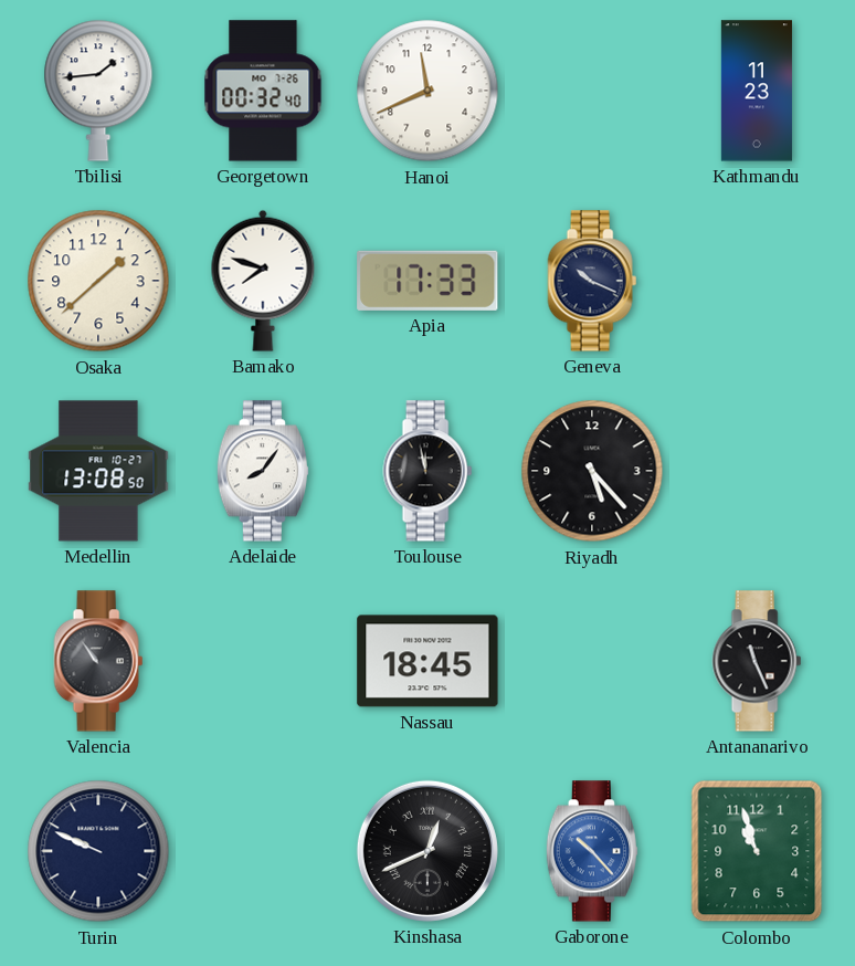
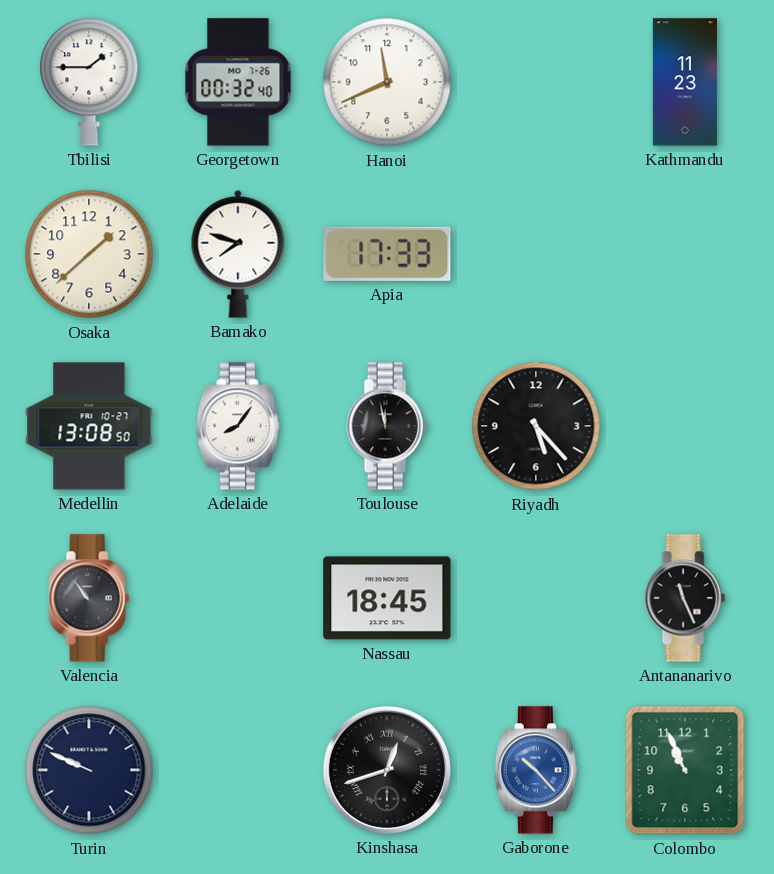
Tbilisi: 1:44 -> 1:45 (89, 82)
Geneva: 10:19 -> none (592, 281)
Kinshasa: 12:41 -> 12:42 (387, 770)
Colombo: 10:57 -> 10:56 (685, 770)
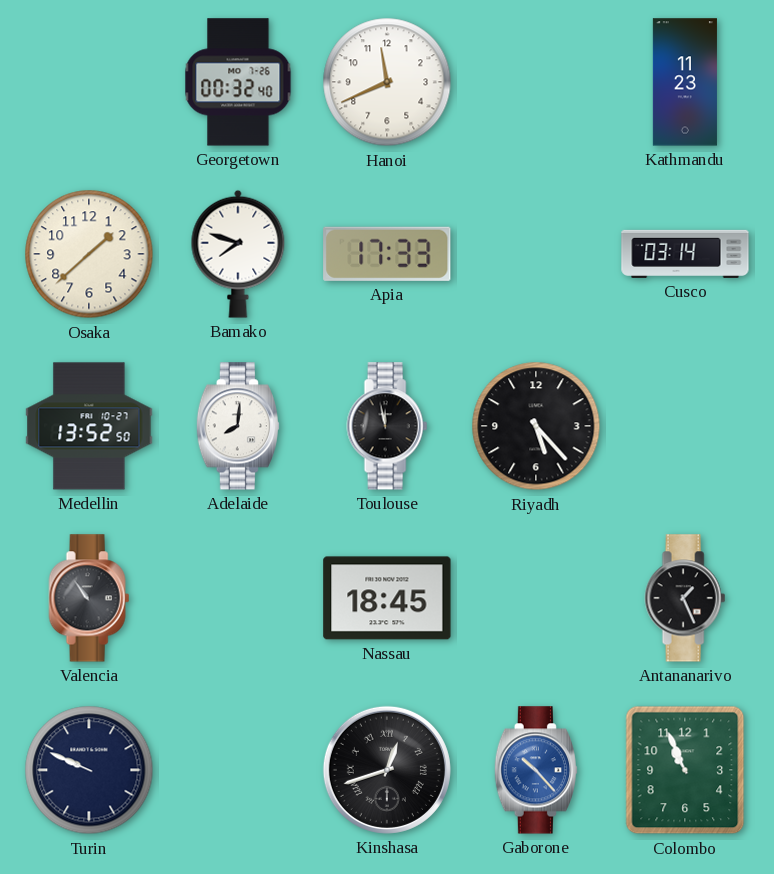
Tbilisi: 1:45 -> none (89, 82)
Cusco: none -> 03:14 (685, 254)
Medellin: 13:08 -> 13:52 (89, 426)
Adelaide: 8:06 -> 8:01 (237, 426)
Antananarivo: 11:26 -> 1:26 (685, 598)
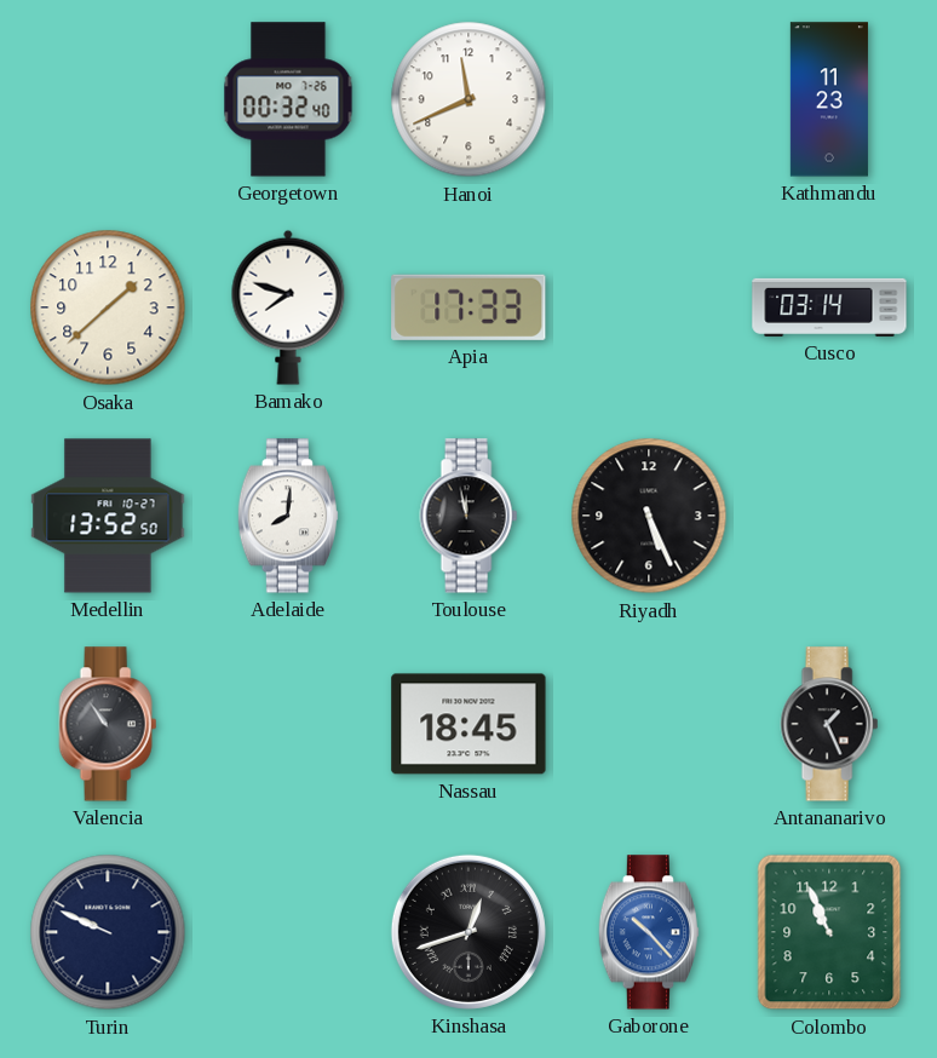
Riyadh: 5:23 -> 5:26 (649, 516)
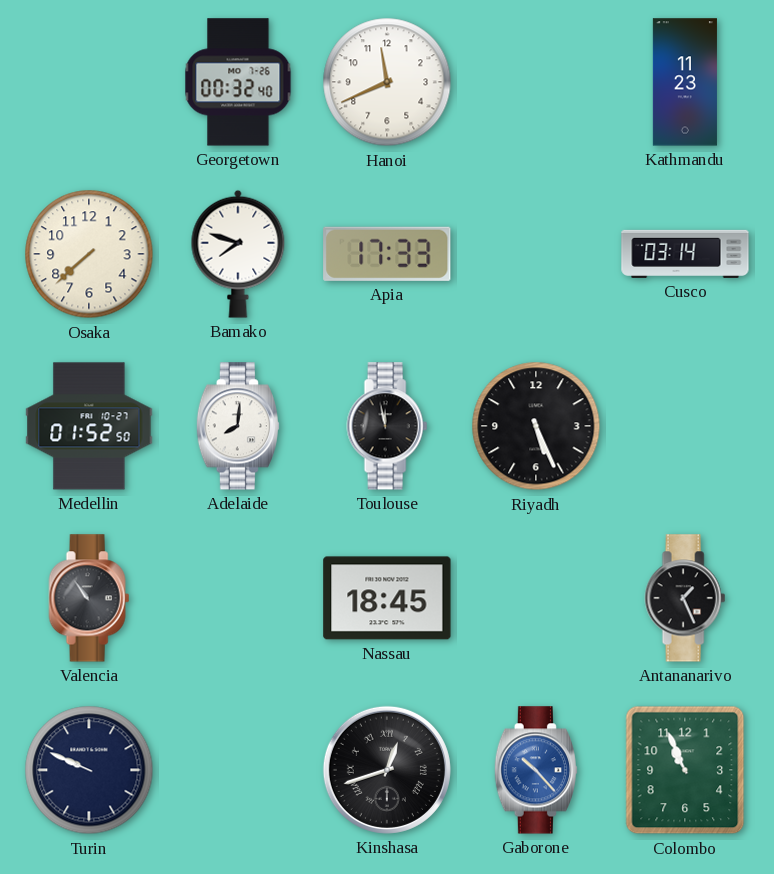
Osaka: 1:38 -> 7:38 (89, 254)
Medellin: 13:52 -> 01:52 (89, 426)
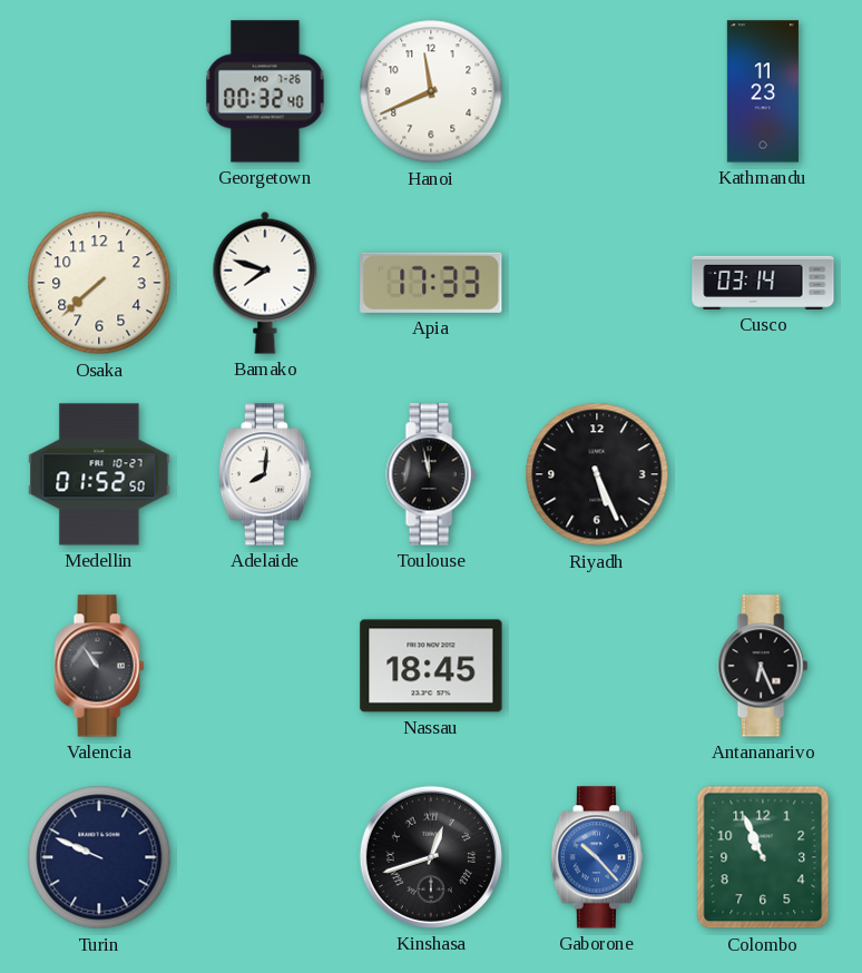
Antananarivo: 1:26 -> 6:26 (763, 666)
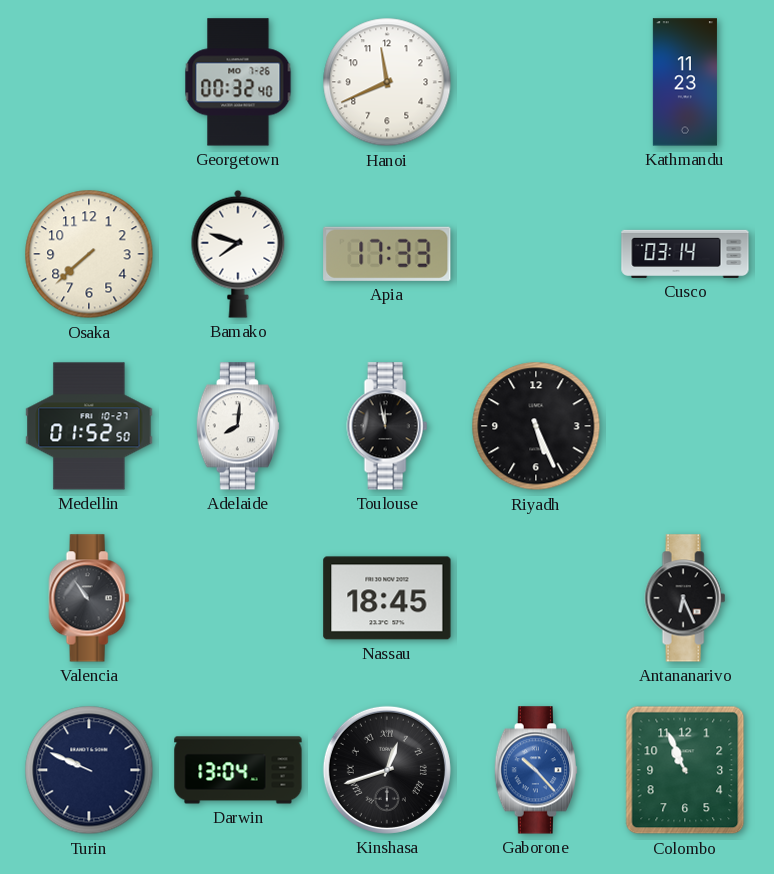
Darwin: none -> 13:04 (238, 770)
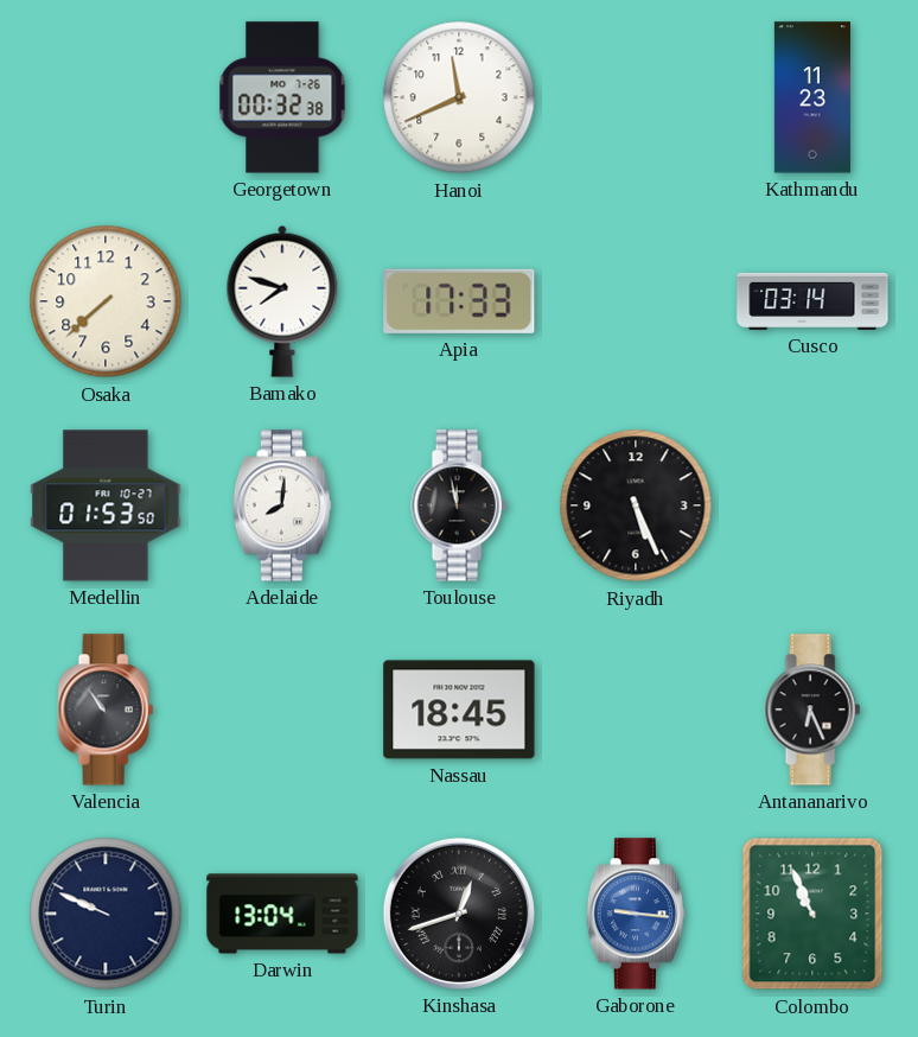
Georgetown: 00:32:40 -> 00:32:38 (282, 97)
Medellin: 01:52 -> 01:53 (106, 505)
Gaborone: 10:23 -> 9:16 (635, 914)
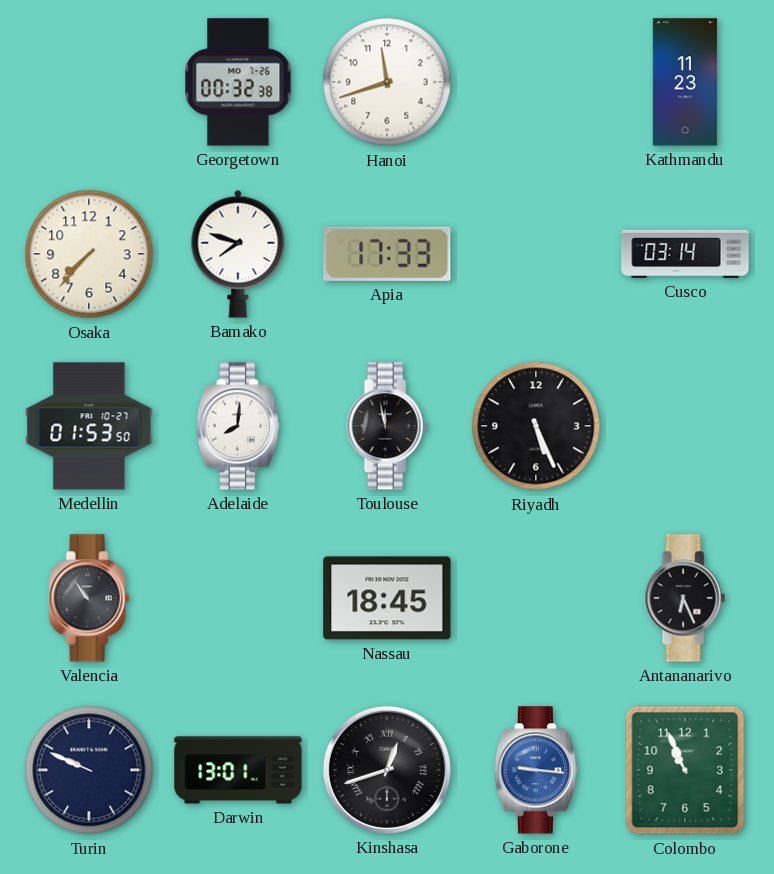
Hanoi: 11:41 -> 11:42 (387, 82)
Osaka: 7:38 -> 7:37 (89, 254)
Darwin: 13:04 -> 13:01 (238, 770)
